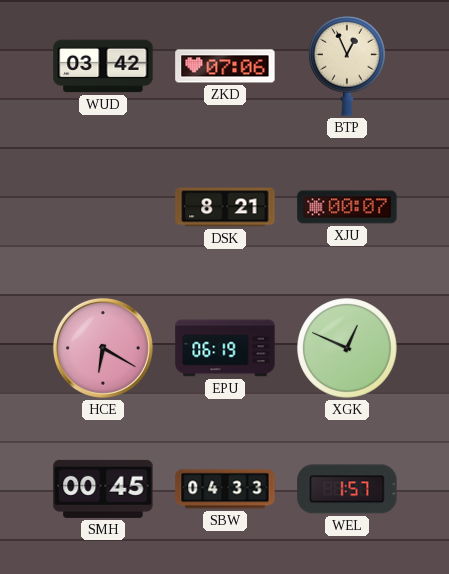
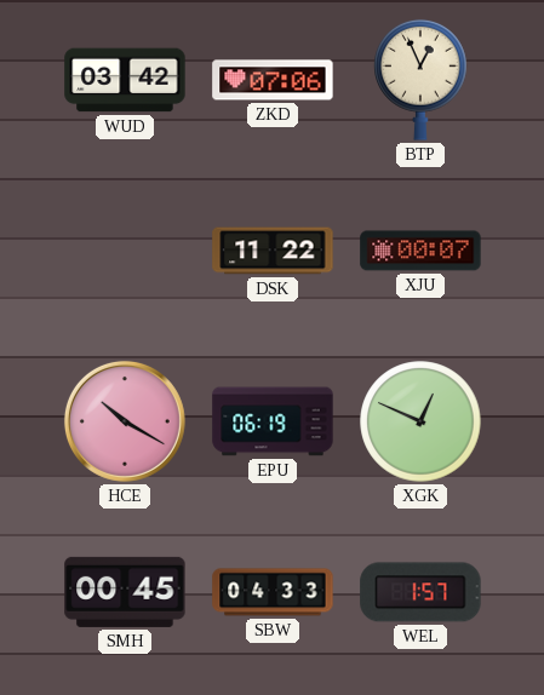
DSK: 8:21 -> 11:22 (273, 251)
HCE: 6:20 -> 10:20 (125, 421)
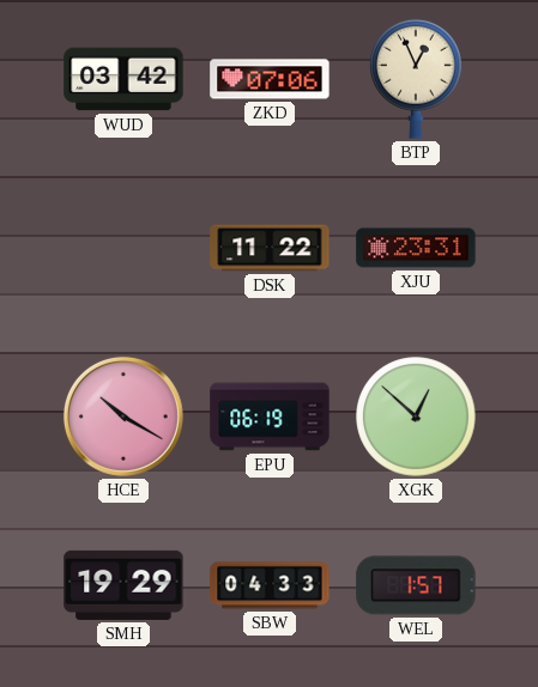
XJU: 00:07 -> 23:31 (416, 248)
XGK: 12:49 -> 12:52 (416, 417)
SMH: 00:45 -> 19:29 (123, 585)
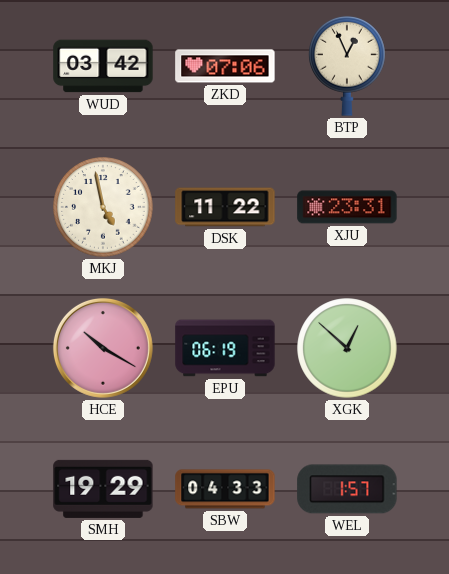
MKJ: none -> 4:58 (103, 207)
